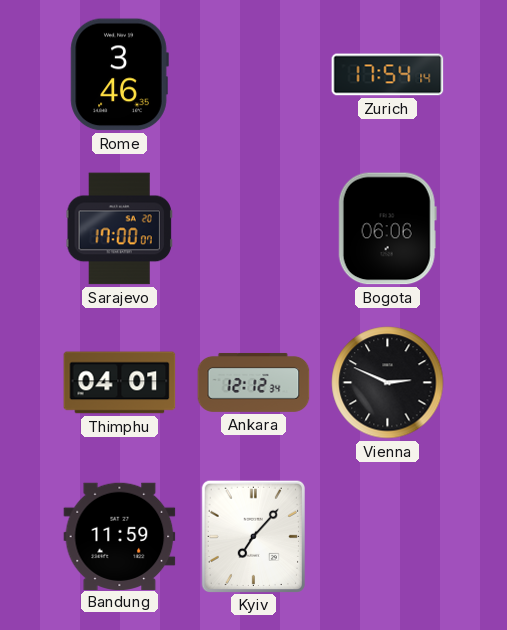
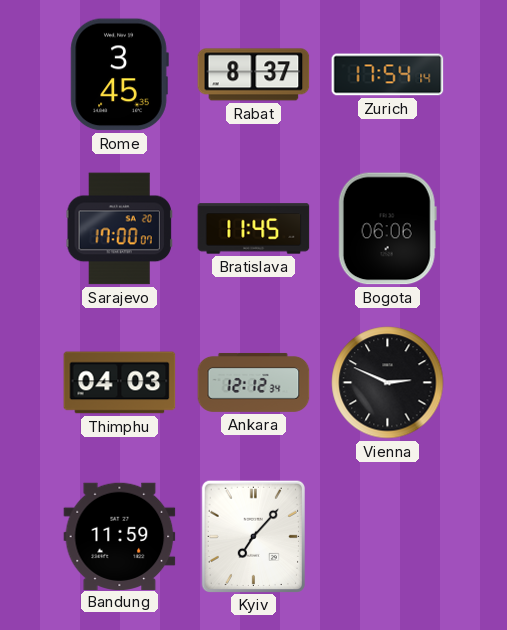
Rome: 3:46 -> 3:45 (119, 75)
Rabat: none -> 8:37 (254, 75)
Bratislava: none -> 11:45 (254, 229)
Thimphu: 04:01 -> 04:03 (120, 383)
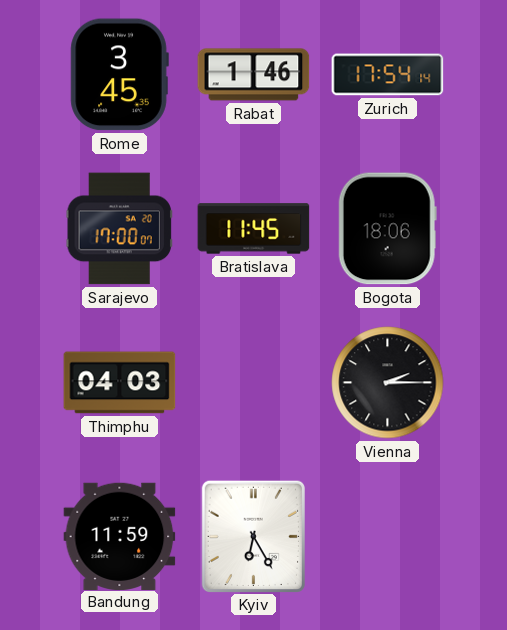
Rabat: 8:37 -> 1:46 (254, 75)
Bogota: 06:06 -> 18:06 (387, 229)
Ankara: 12:12 -> none (254, 382)
Vienna: 2:49 -> 2:15 (388, 383)
Kyiv: 7:07 -> 6:25 (253, 536)
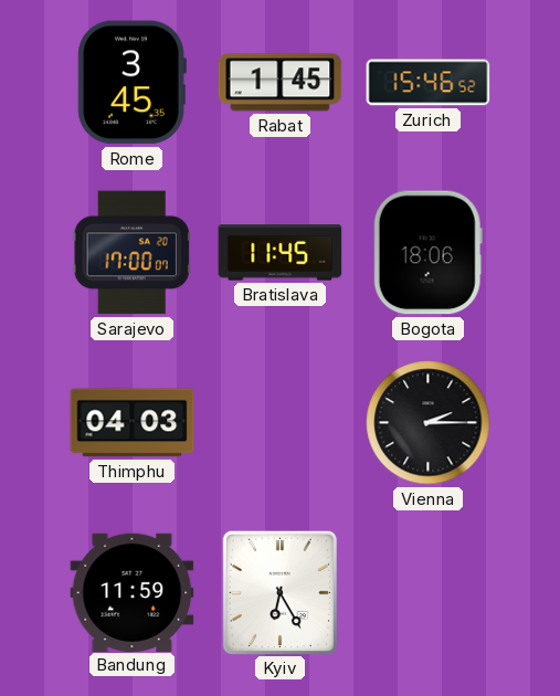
Rabat: 1:46 -> 1:45 (281, 83)
Zurich: 17:54 -> 15:46 (429, 83)
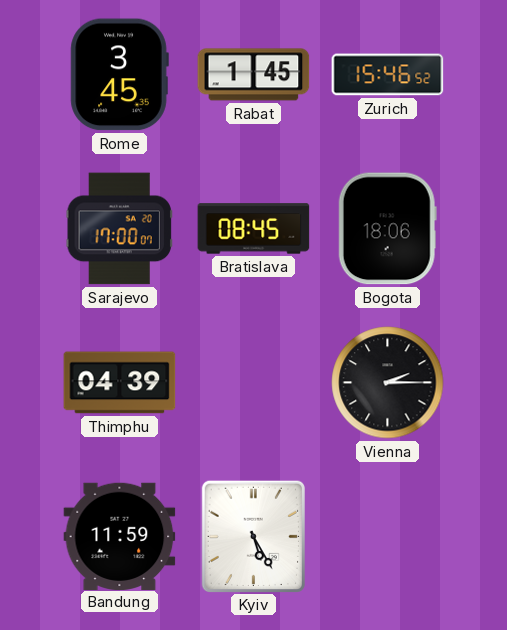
Bratislava: 11:45 -> 08:45 (254, 229)
Thimphu: 04:03 -> 04:39 (120, 383)
Kyiv: 6:25 -> 5:25 (253, 536)
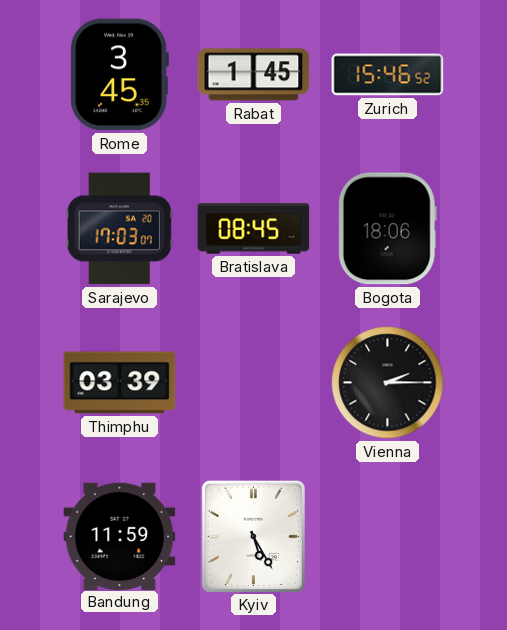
Sarajevo: 17:00 -> 17:03 (119, 229)
Thimphu: 04:39 -> 03:39 (120, 383)
